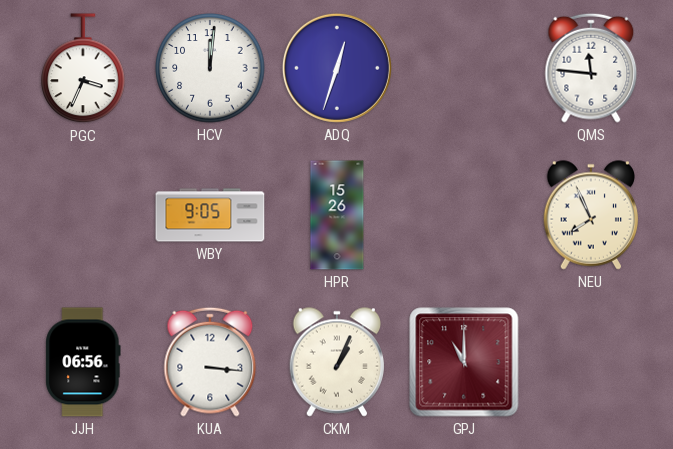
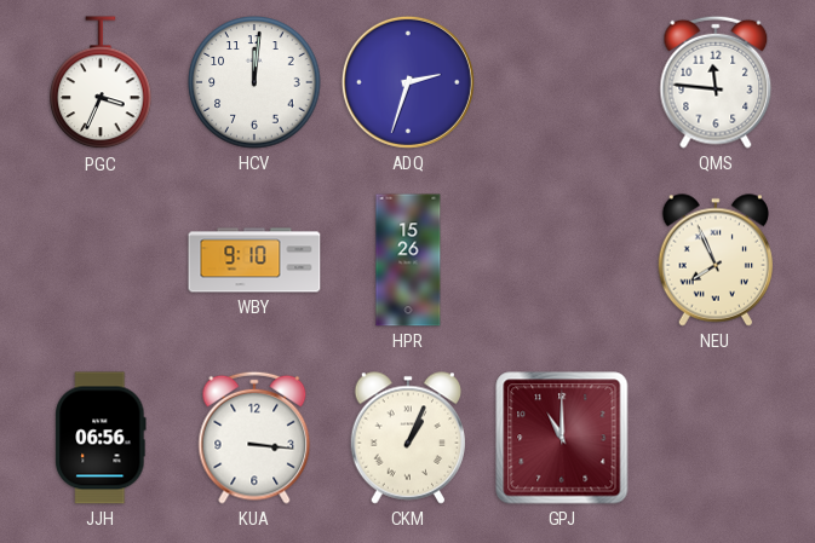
ADQ: 12:33 -> 2:33 (408, 82)
WBY: 9:05 -> 9:10 (254, 260)
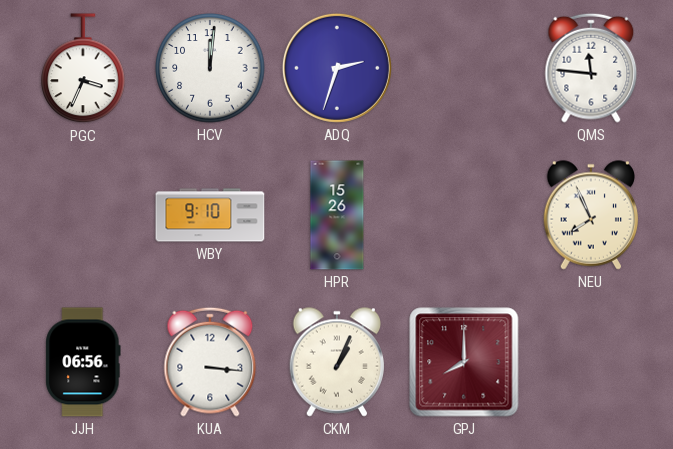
GPJ: 11:00 -> 8:00 (464, 362)
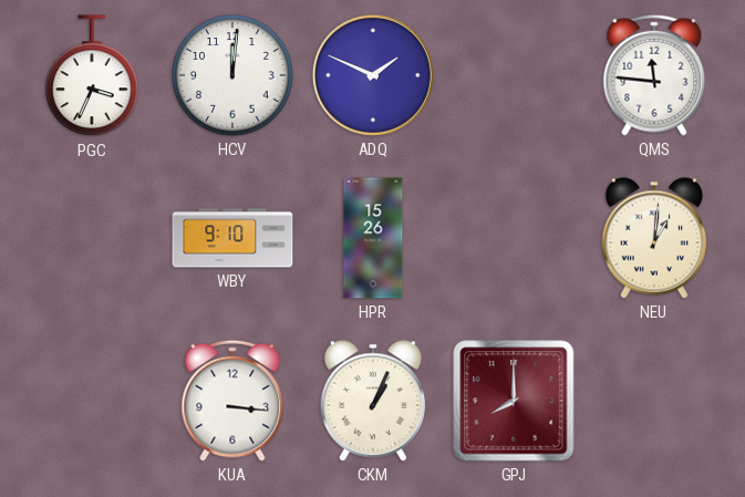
ADQ: 2:33 -> 1:49 (373, 75)
NEU: 7:56 -> 1:01 (654, 238)
JJH: 06:56 -> none (83, 362)
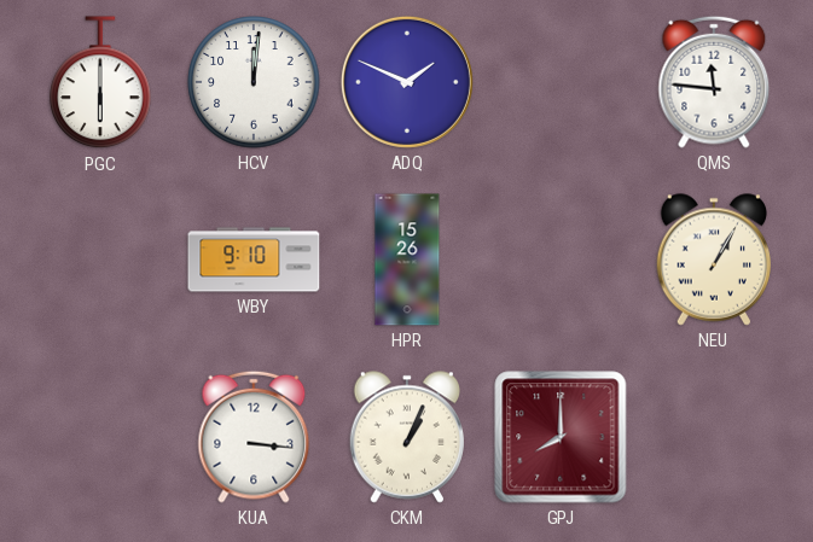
PGC: 3:34 -> 6:00 (100, 83)
NEU: 1:01 -> 1:05 (714, 260)
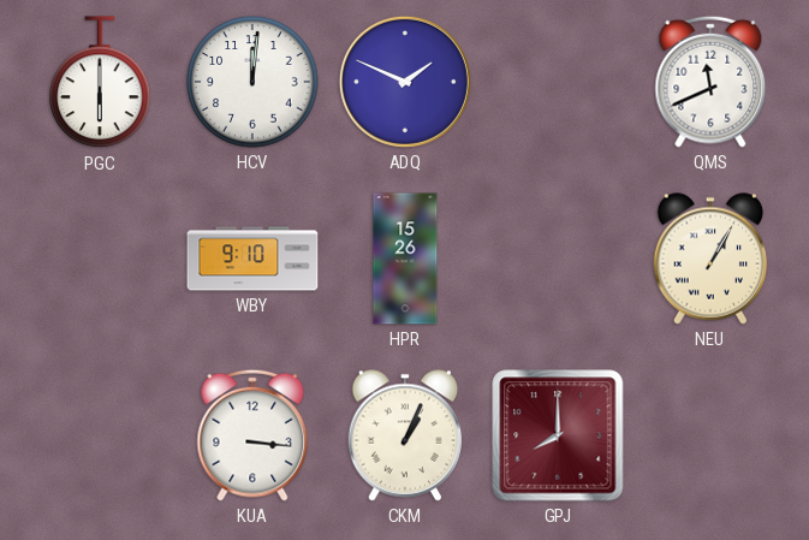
QMS: 11:46 -> 11:41 (710, 82)
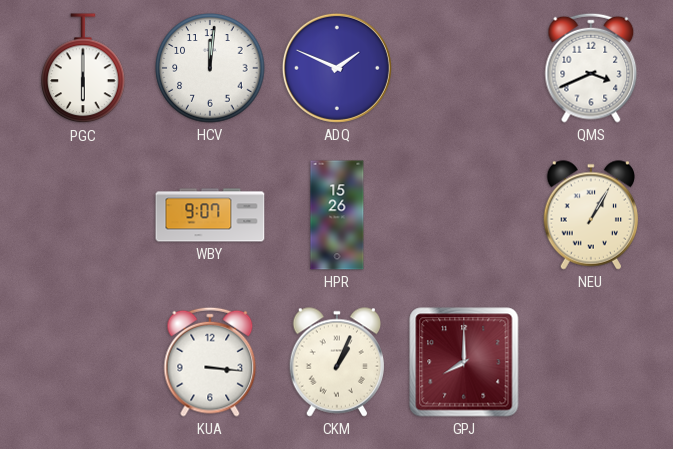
QMS: 11:41 -> 3:41 (591, 68)
WBY: 9:10 -> 9:07 (210, 215)
